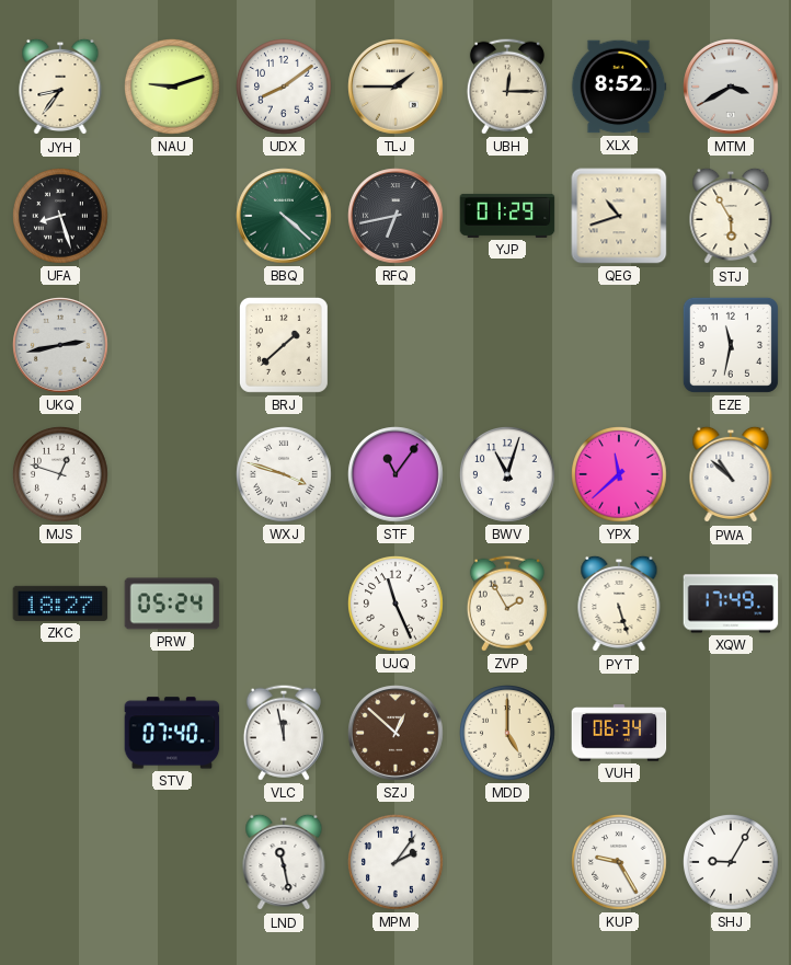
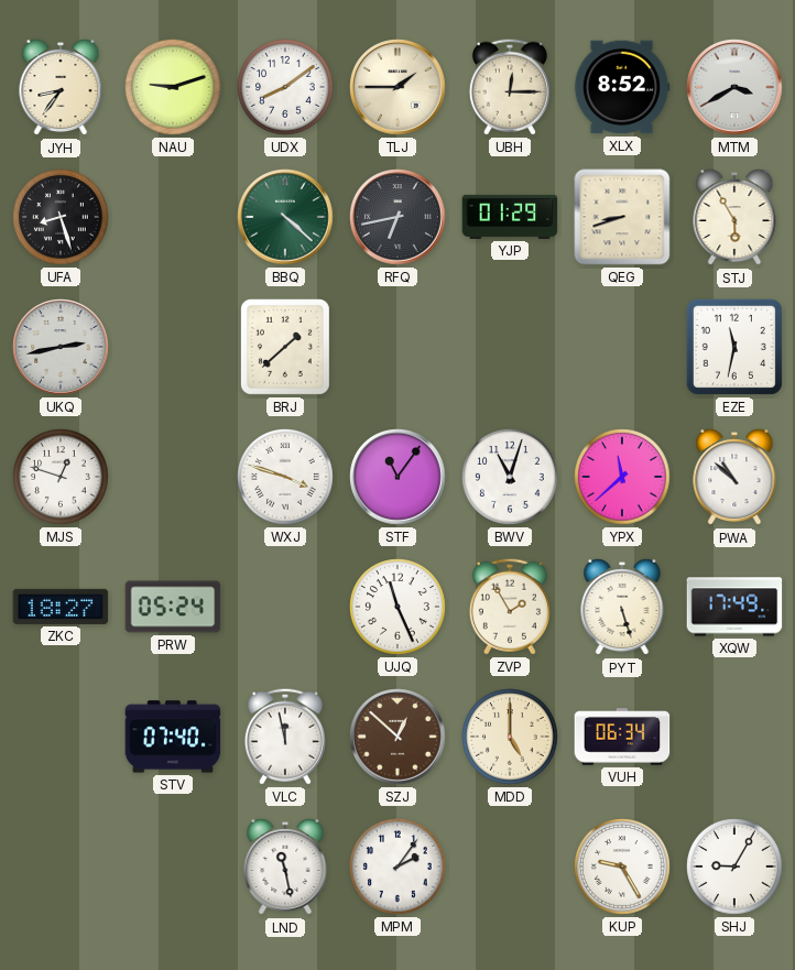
QEG: 10:42 -> 8:42 (622, 217)
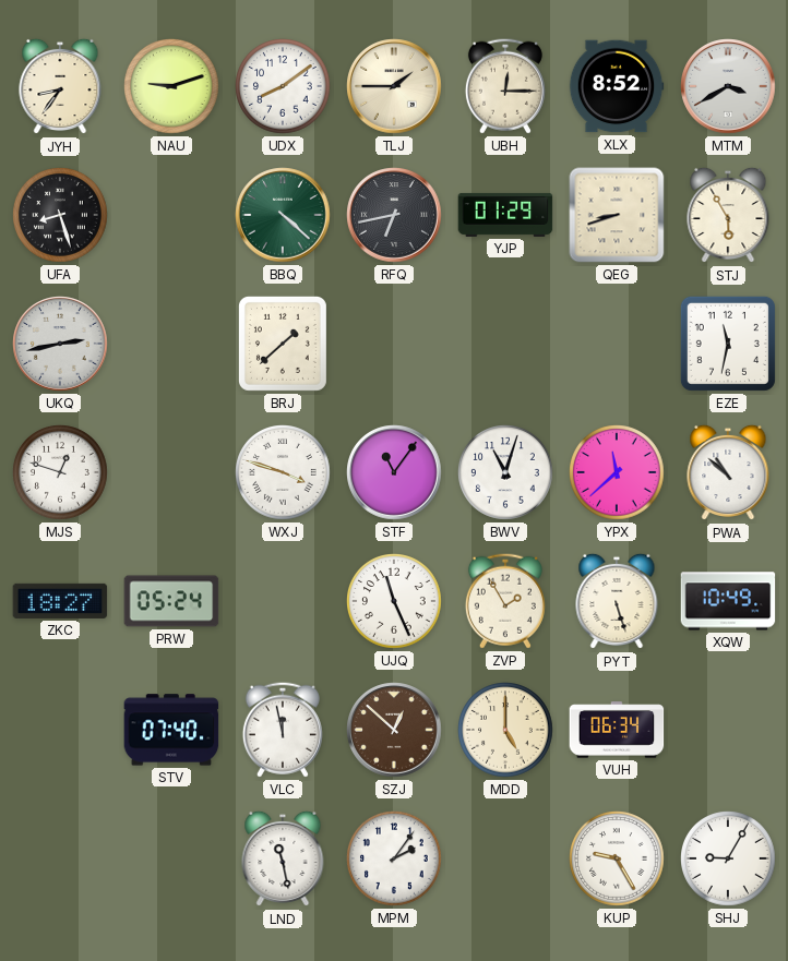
XQW: 17:49 -> 10:49 (728, 601)
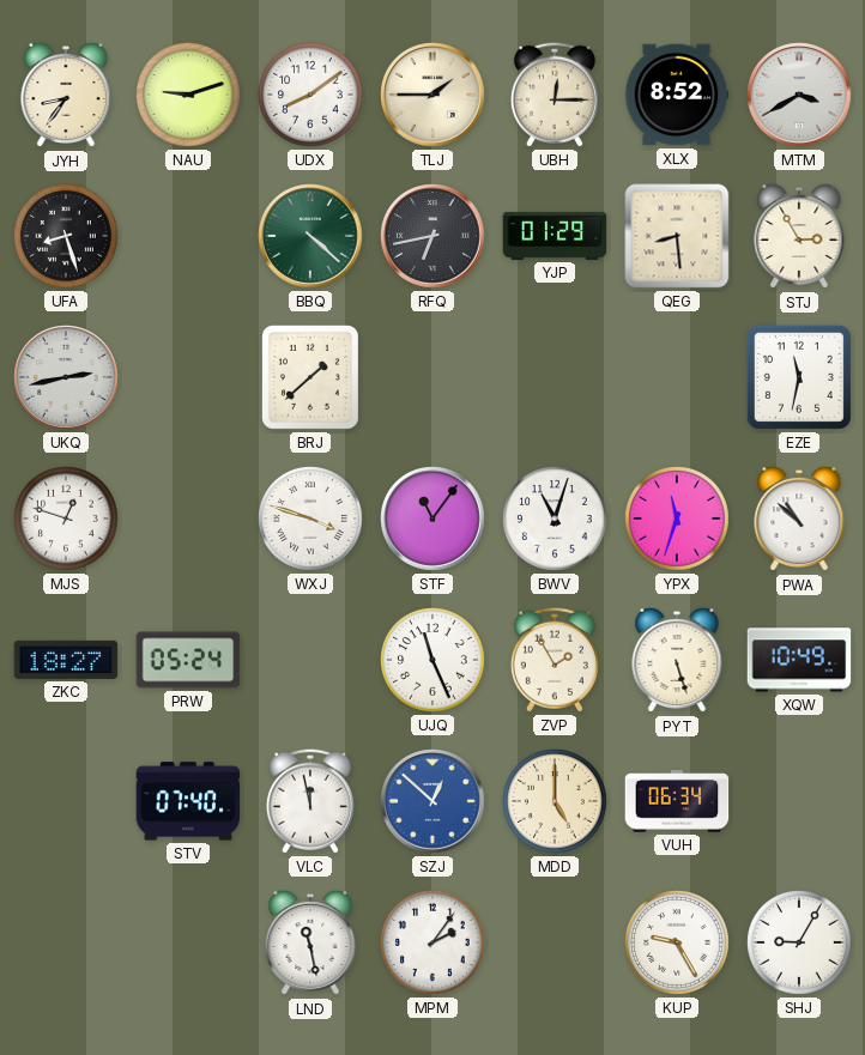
QEG: 8:42 -> 8:29 (677, 236)
STJ: 5:55 -> 2:55 (799, 236)
YPX: 11:38 -> 11:33 (678, 520)
SZJ dial: brown -> blue (432, 801)
